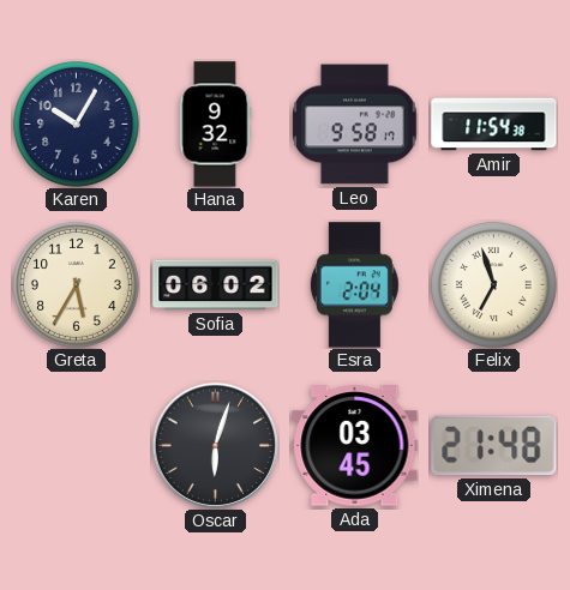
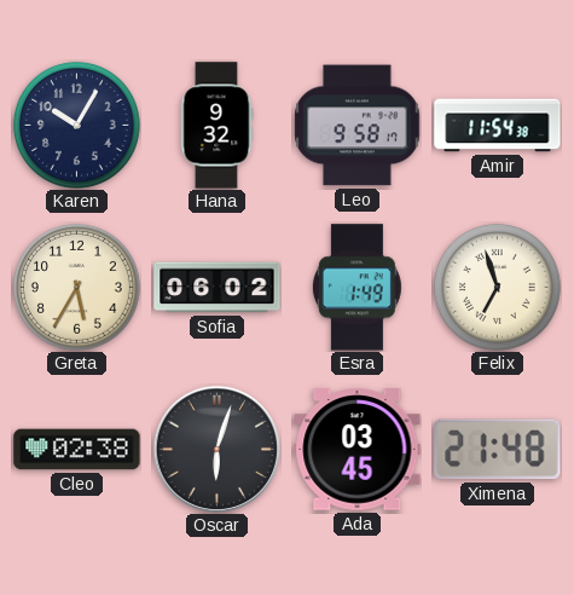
Esra: 2:04 -> 1:49 (356, 288)
Cleo: none -> 02:38 (77, 450)
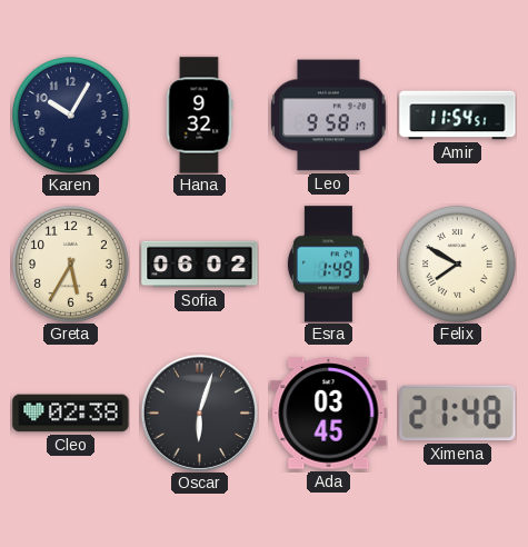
Amir: 11:54:38 -> 11:54:51 (458, 116)
Felix: 6:57 -> 7:50 (457, 263)
